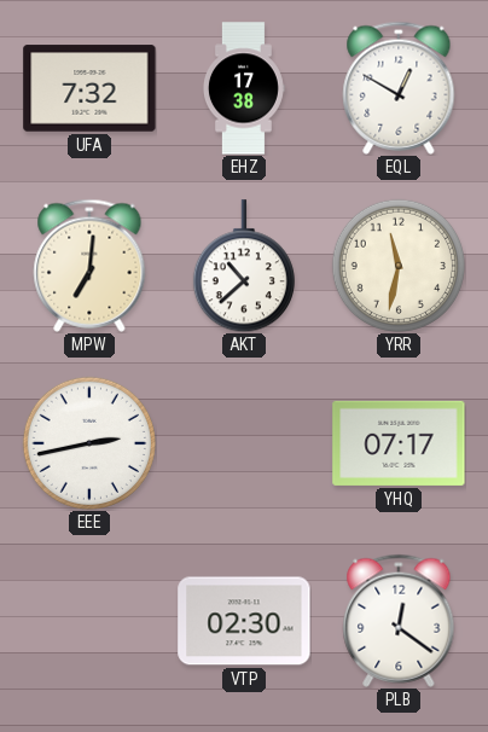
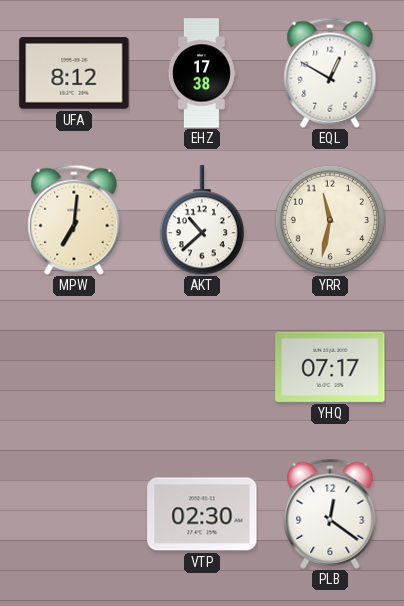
UFA: 7:32 -> 8:12 (74, 73)
EEE: 2:43 -> none (88, 442)
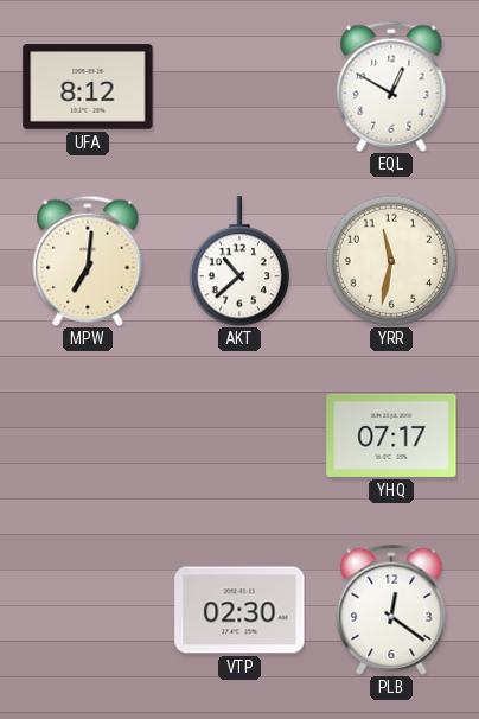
EHZ: 17:38 -> none (202, 73)
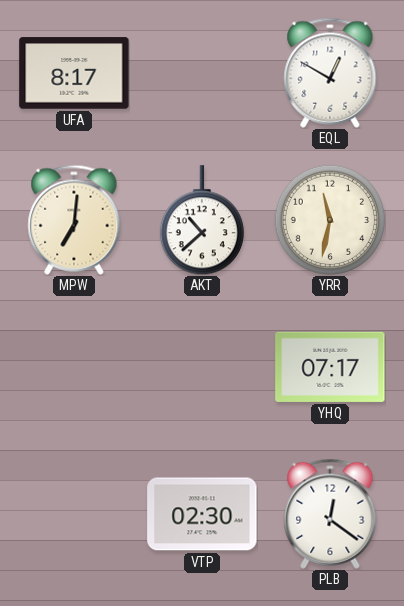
UFA: 8:12 -> 8:17 (74, 73)
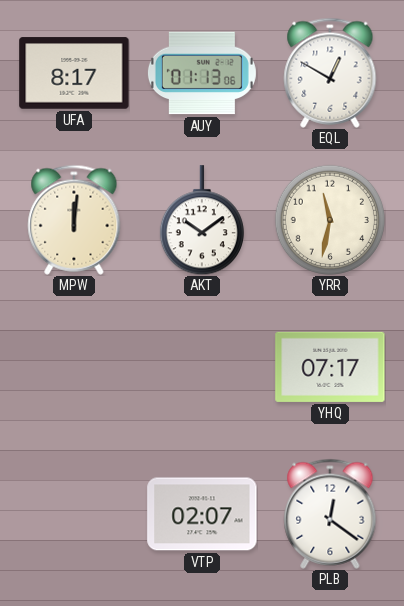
AUY: none -> 01:13 (202, 73)
MPW: 7:01 -> 12:01 (74, 220)
AKT: 10:38 -> 10:09 (202, 220)
VTP: 02:30 -> 02:07 (202, 514)
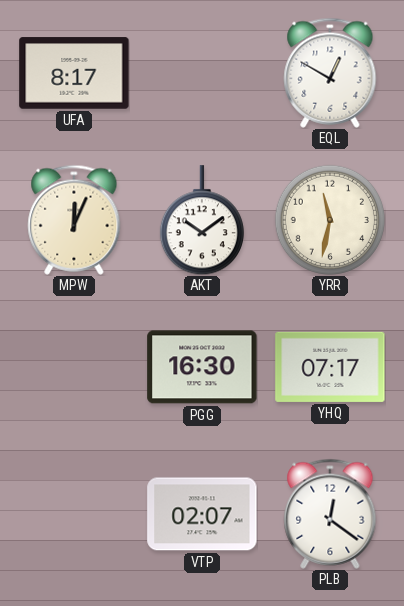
AUY: 01:13 -> none (202, 73)
MPW: 12:01 -> 12:04 (74, 220)
PGG: none -> 16:30 (202, 367)
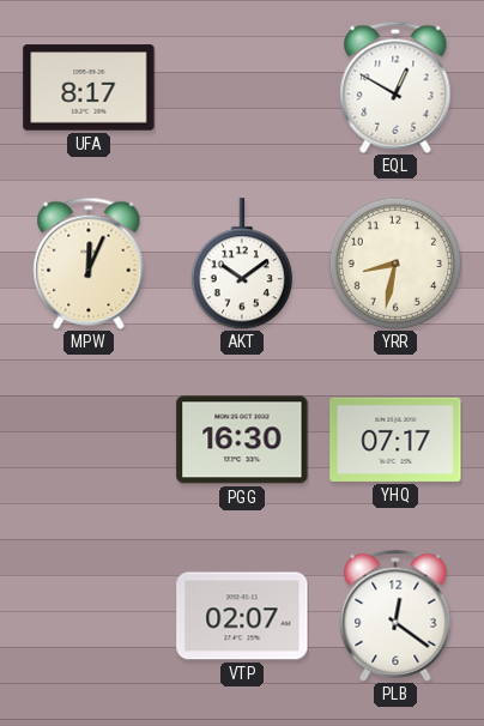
YRR: 11:32 -> 8:32 (394, 262)
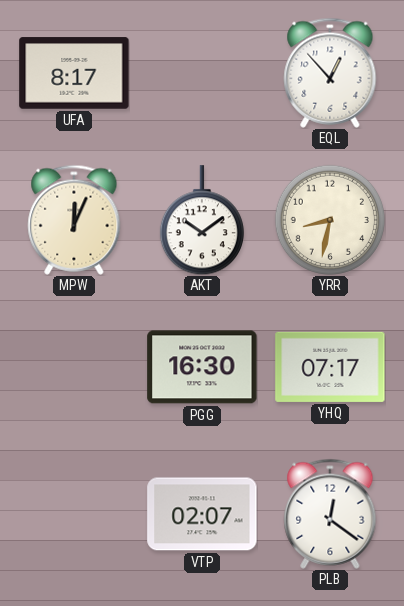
EQL: 12:50 -> 12:53 (330, 73)
